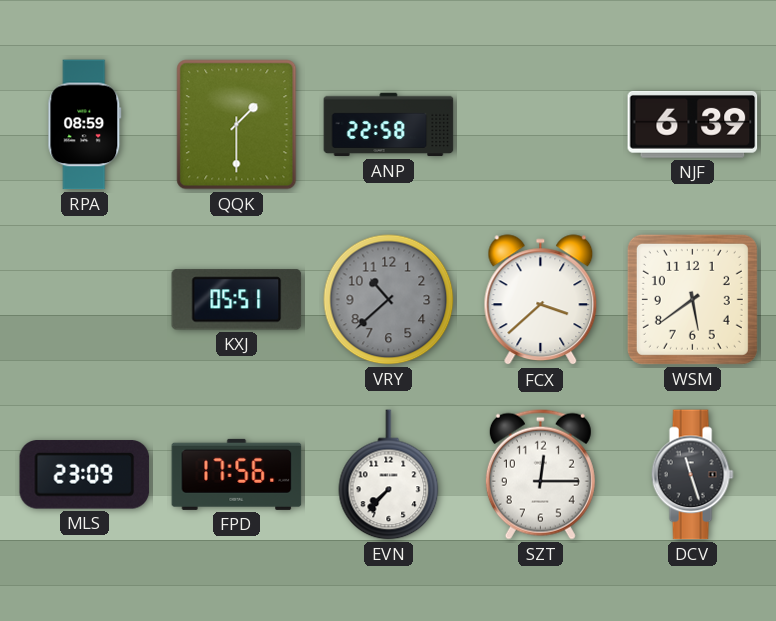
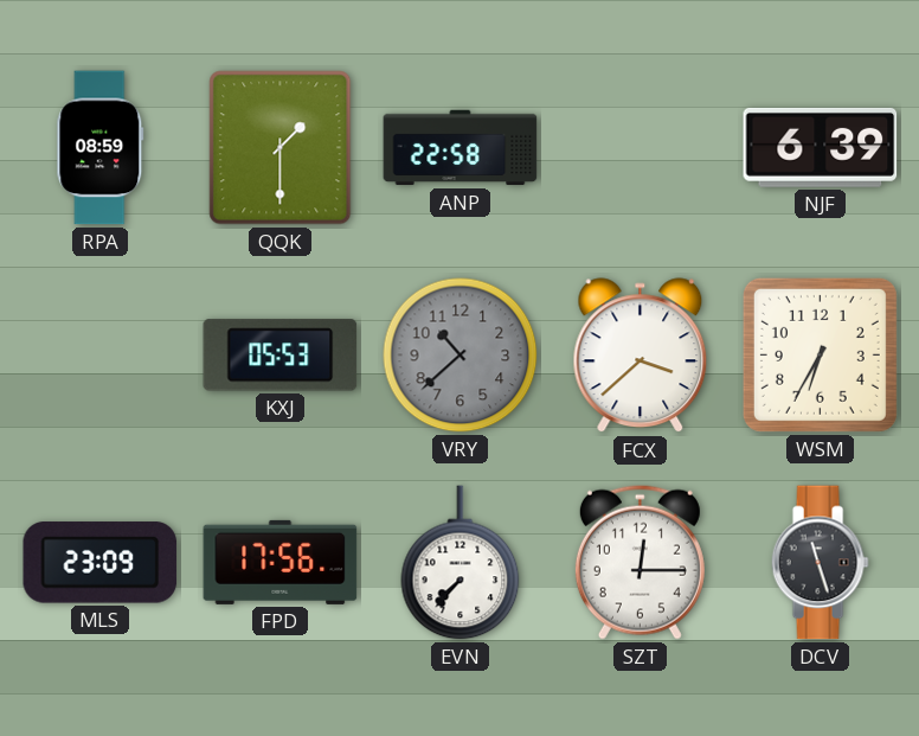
KXJ: 05:51 -> 05:53 (281, 356)
WSM: 5:39 -> 6:35 (820, 354)
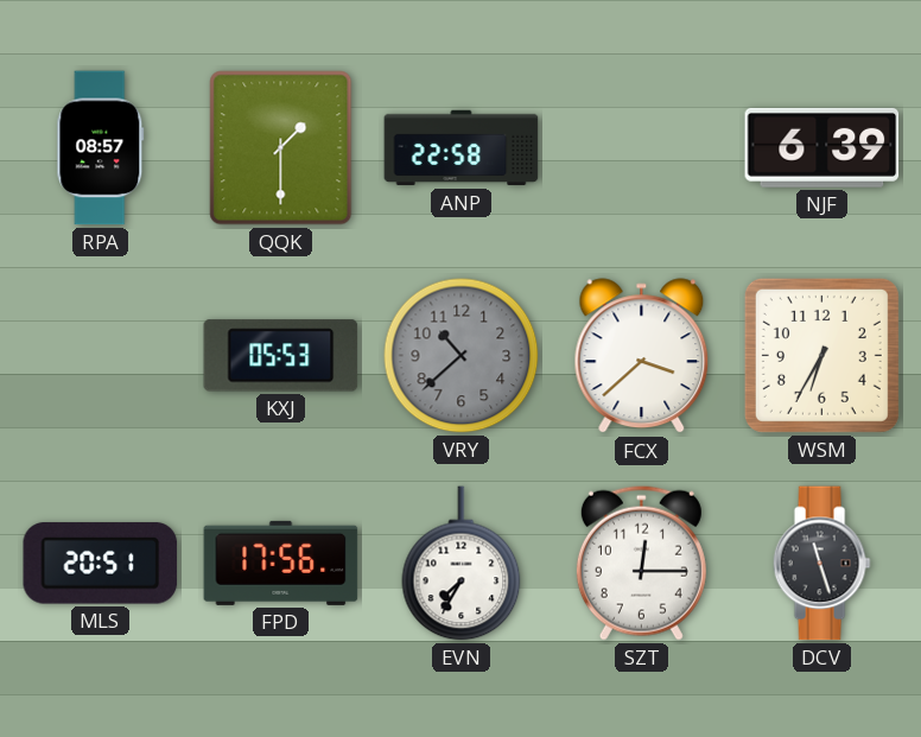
RPA: 08:59 -> 08:57 (101, 148)
MLS: 23:09 -> 20:51 (101, 564)
EVN: 7:37 -> 7:35 (462, 564)
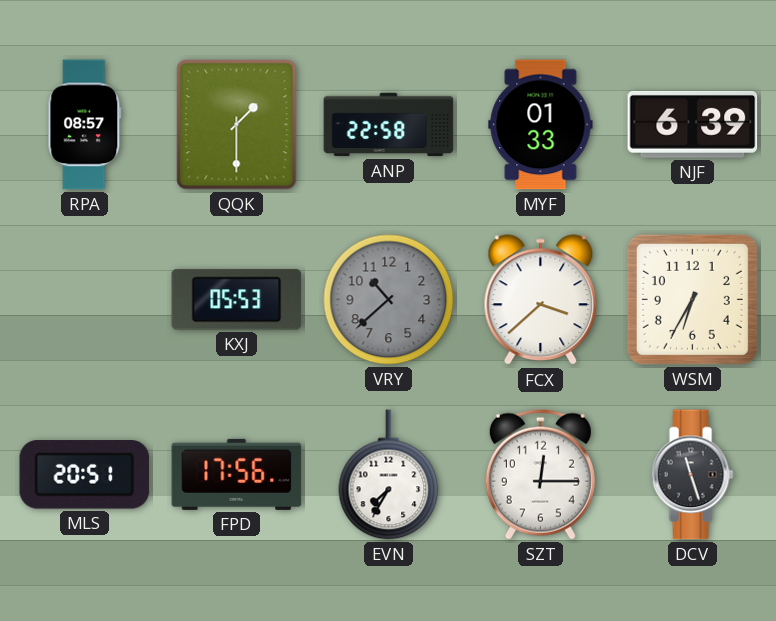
MYF: none -> 01:33 (541, 125)
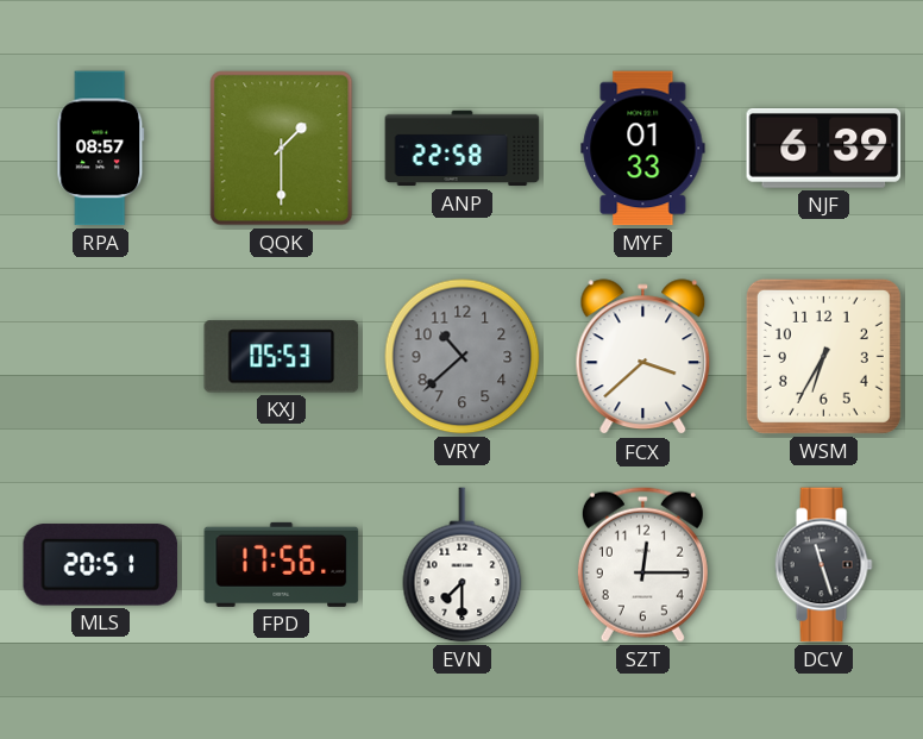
EVN: 7:35 -> 7:30 (463, 565)
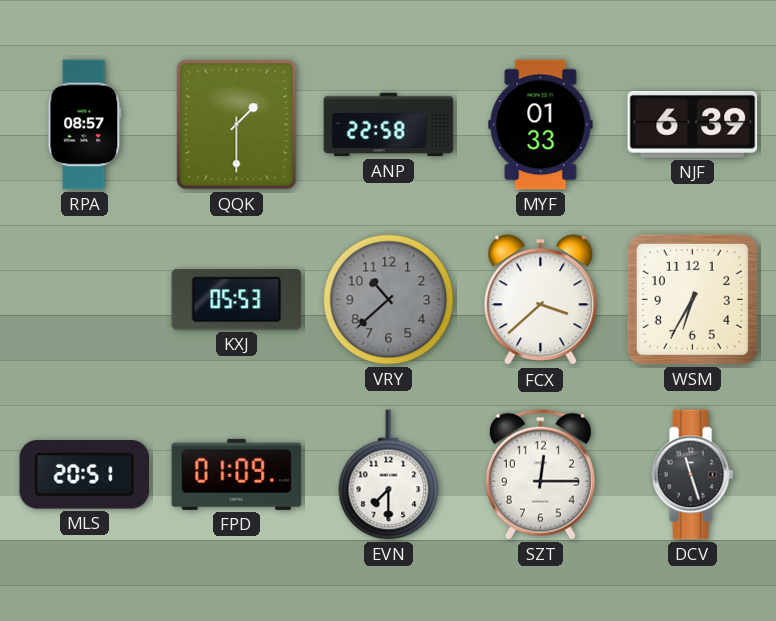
FPD: 17:56 -> 01:09 (237, 474)
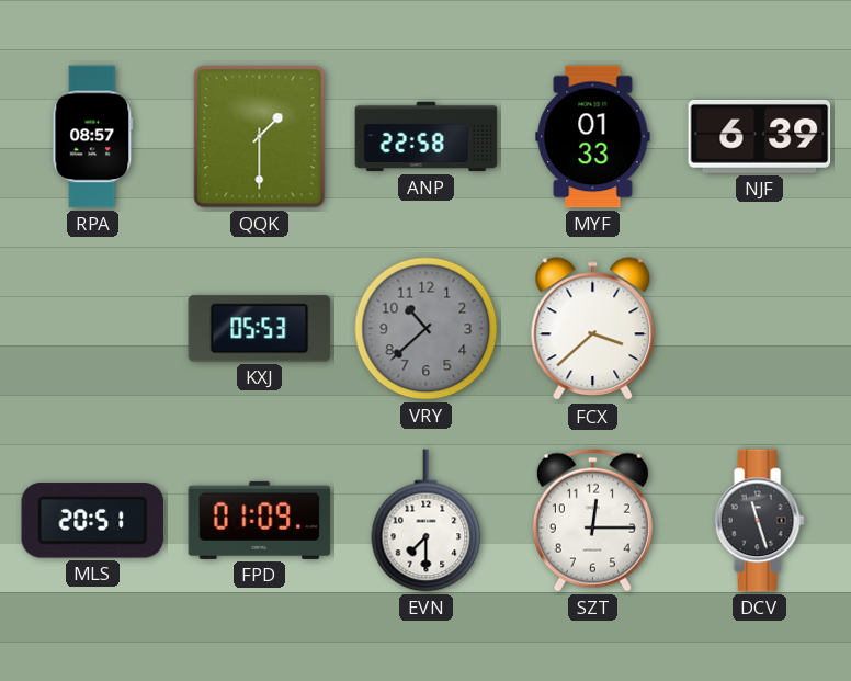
WSM: 6:35 -> none (692, 299)
